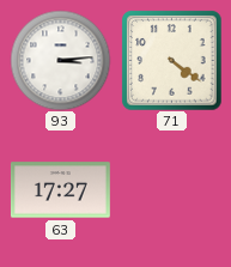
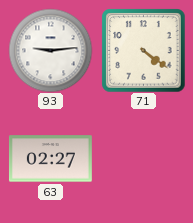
93: 3:14 -> 9:14 (50, 50)
63: 17:27 -> 02:27 (50, 159)
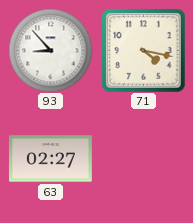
93: 9:14 -> 8:53 (50, 50)
71: 4:21 -> 4:17 (143, 50)
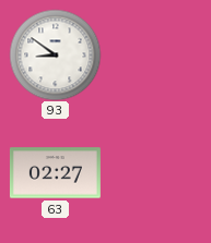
93: 8:53 -> 8:51 (55, 54)
71: 4:17 -> none (143, 50)
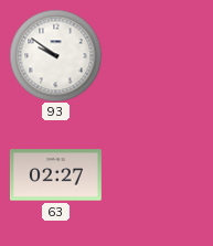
93: 8:51 -> 9:51 (55, 55)
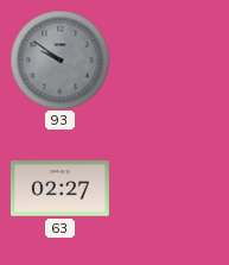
93 dial: white -> grey (59, 59)
